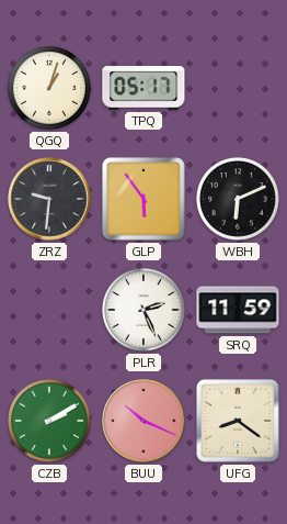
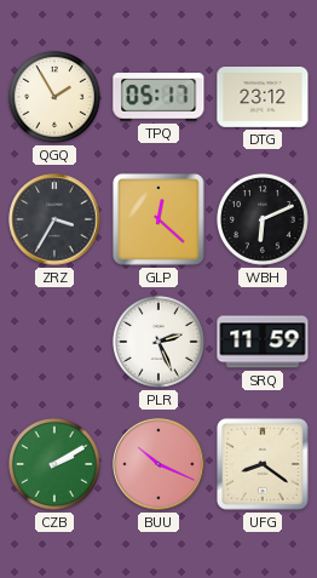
QGQ: 1:03 -> 1:55 (56, 98)
DTG: none -> 23:12 (263, 97)
ZRZ: 9:31 -> 3:35 (54, 219)
GLP: 5:54 -> 12:22 (158, 219)
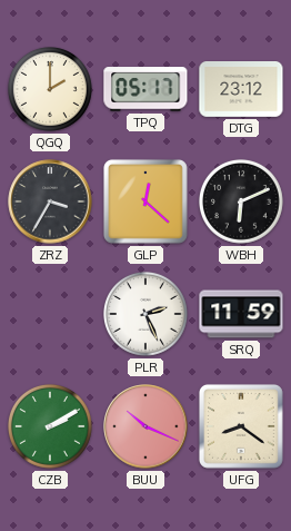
QGQ: 1:55 -> 2:00 (51, 90)
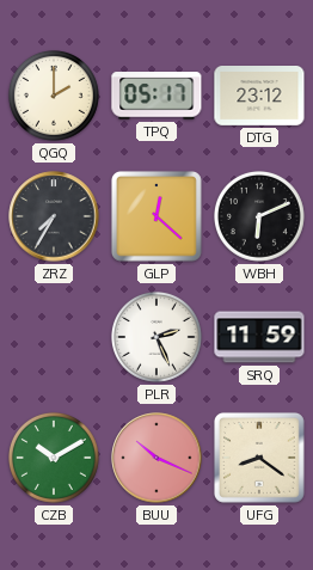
ZRZ: 3:35 -> 7:35 (54, 216)
CZB: 2:10 -> 10:10 (55, 459)
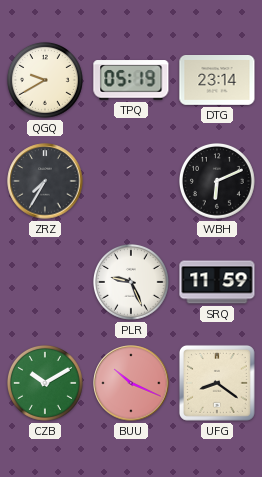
QGQ: 2:00 -> 9:40 (46, 81)
TPQ: 05:17 -> 05:19 (131, 80)
DTG: 23:12 -> 23:14 (217, 80)
GLP: 12:22 -> none (156, 216)
PLR: 2:26 -> 9:26 (132, 283)
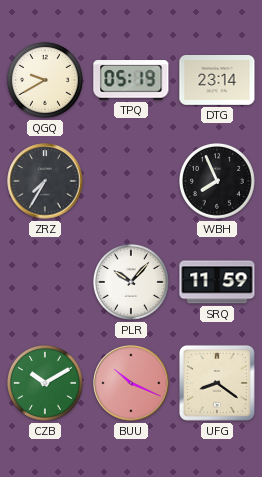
WBH: 6:11 -> 7:56 (218, 182)
PLR: 9:26 -> 10:07 (132, 283)
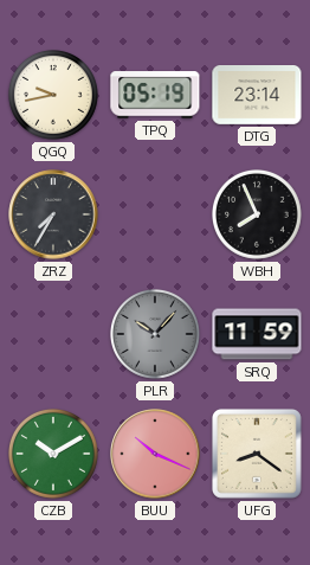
QGQ: 9:40 -> 9:43 (54, 96)
PLR dial: white -> grey (156, 335)
